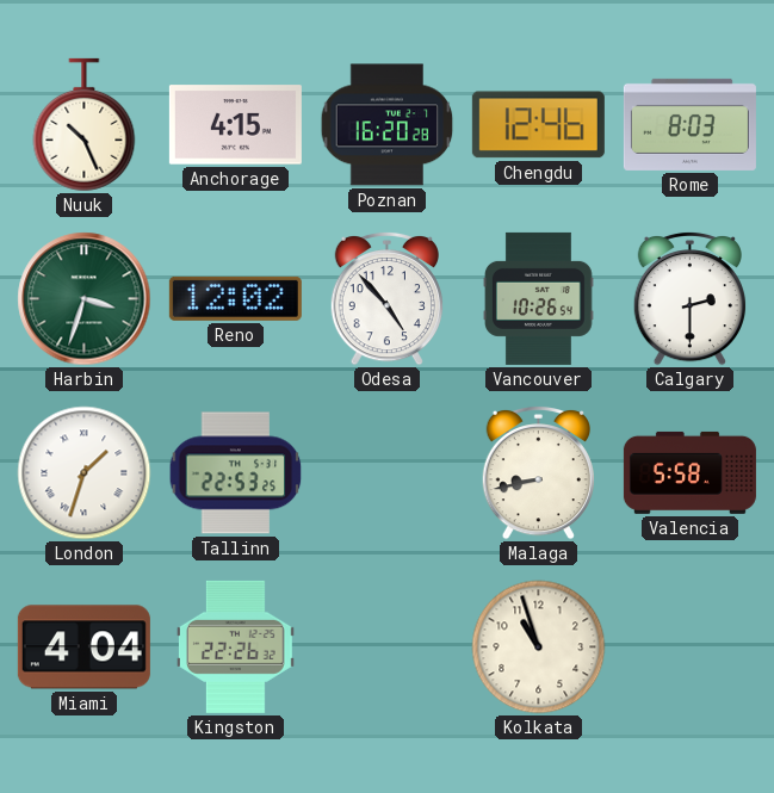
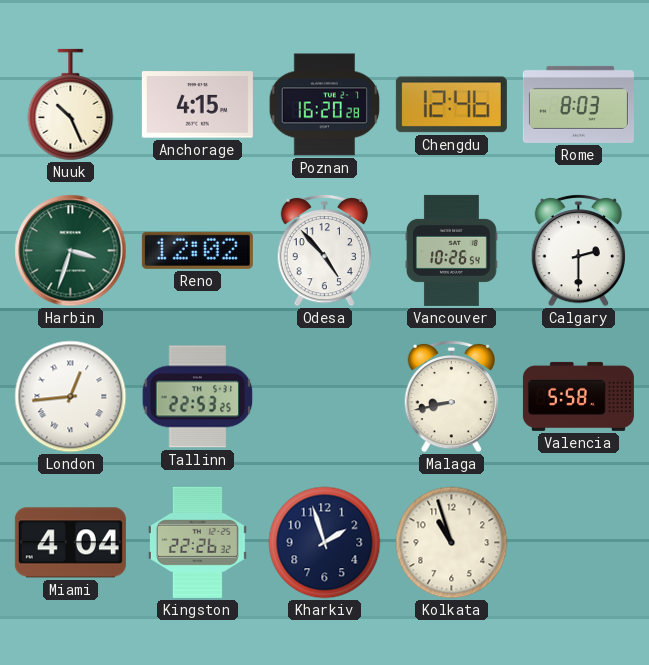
London: 1:33 -> 12:44 (71, 397)
Kharkiv: none -> 1:57 (325, 543)
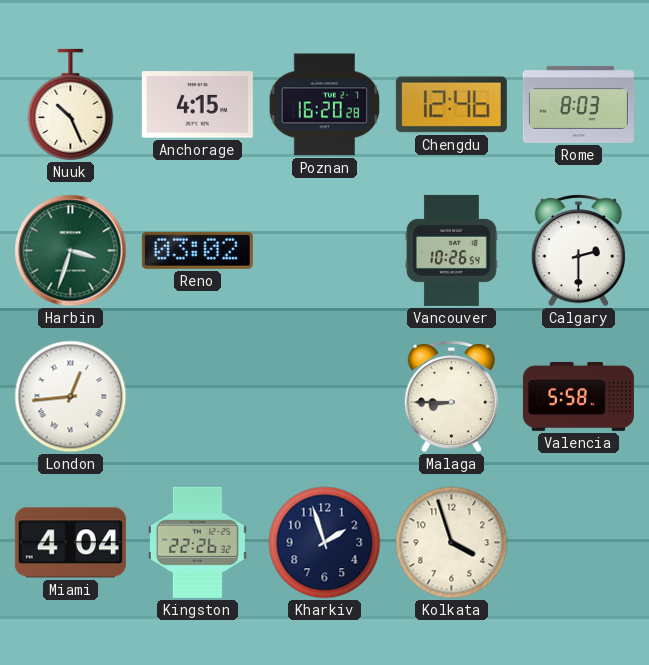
Reno: 12:02 -> 03:02 (197, 250)
Odesa: 4:53 -> none (324, 250)
Tallinn: 22:53 -> none (198, 397)
Malaga: 8:43 -> 8:45 (451, 396)
Kolkata: 10:57 -> 3:57 (452, 543)
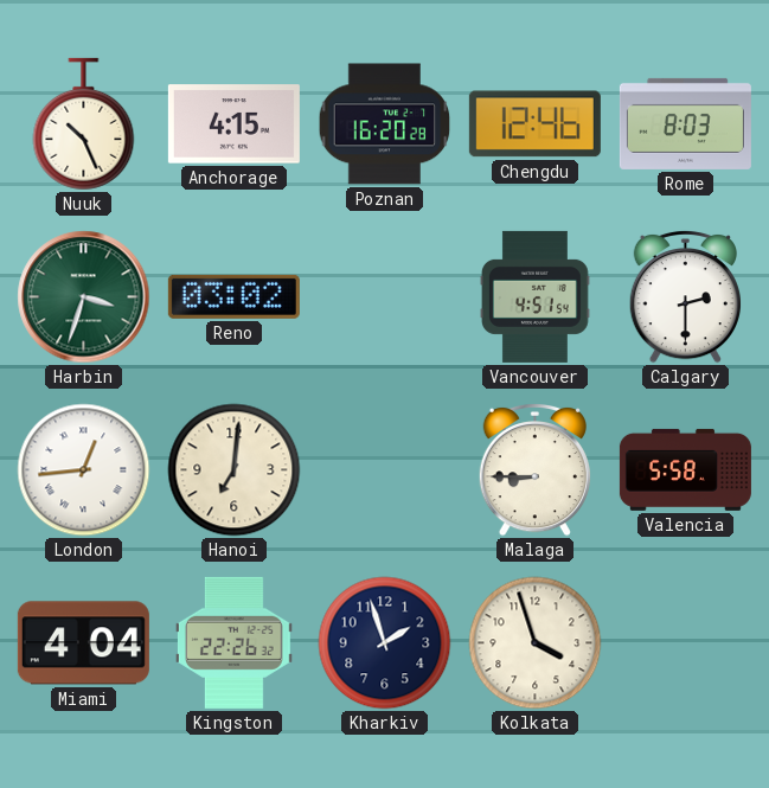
Vancouver: 10:26 -> 4:51 (534, 296)
Hanoi: none -> 7:01 (235, 470)
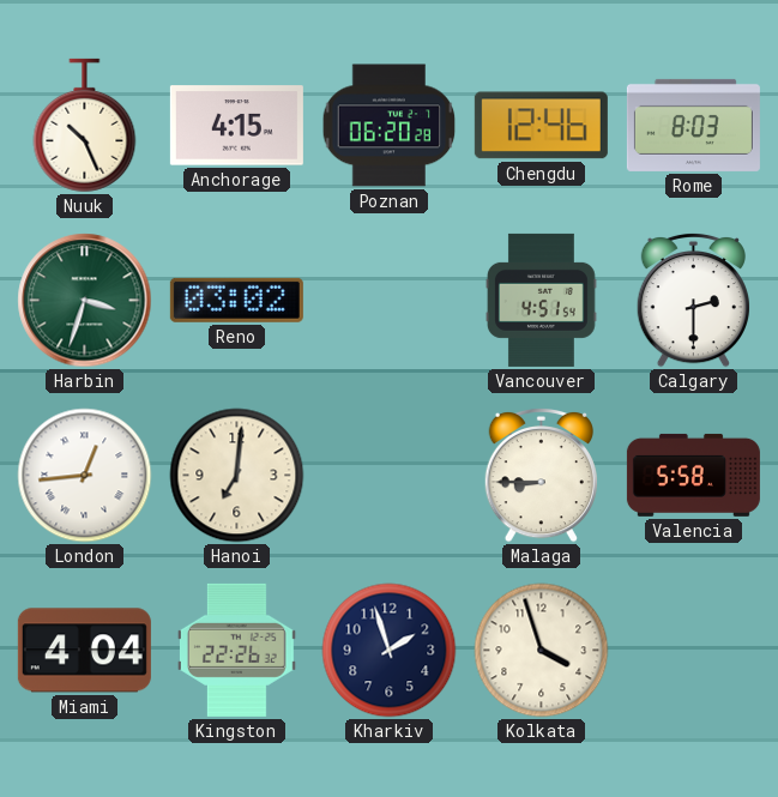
Poznan: 16:20 -> 06:20 (390, 126)
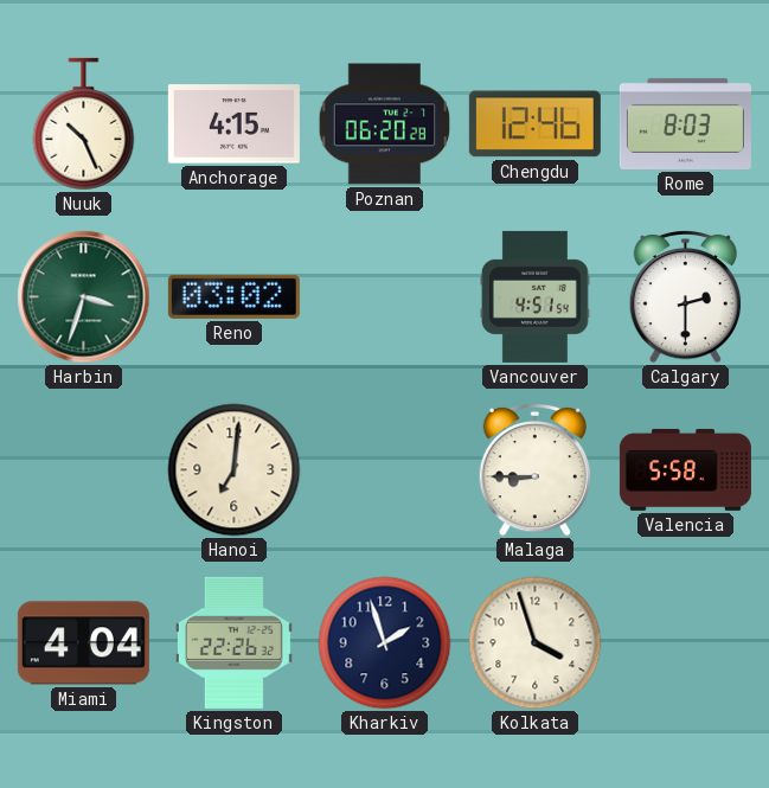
London: 12:44 -> none (85, 476)
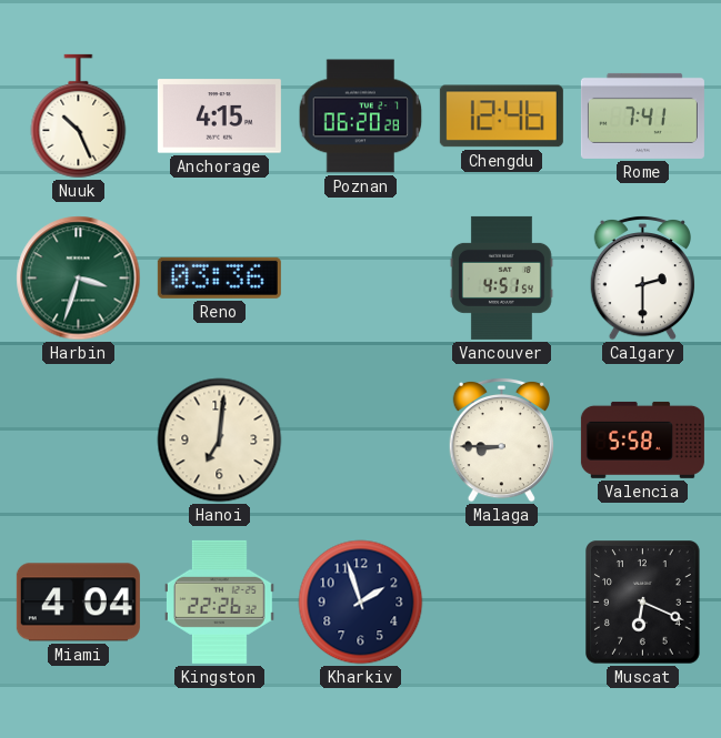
Rome: 8:03 -> 7:41 (642, 115)
Reno: 03:02 -> 03:36 (219, 277)
Kolkata: 3:57 -> none (536, 643)
Muscat: none -> 6:19 (643, 603)
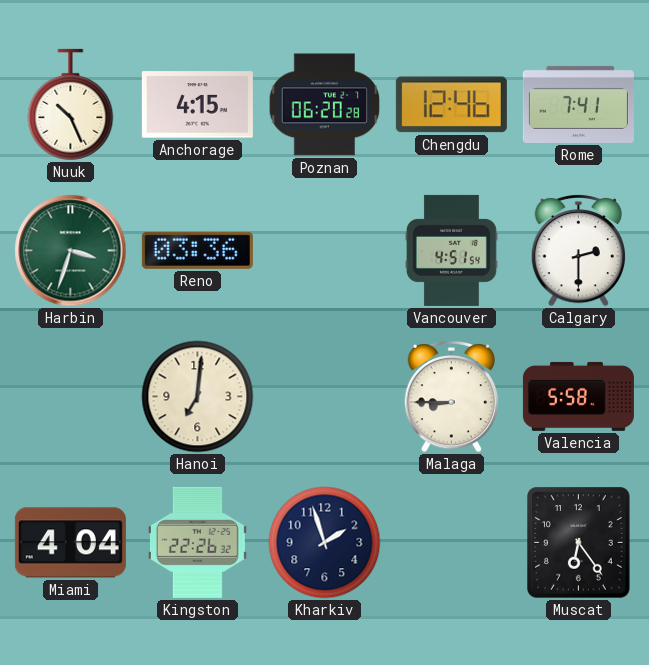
Muscat: 6:19 -> 6:24 (579, 543)
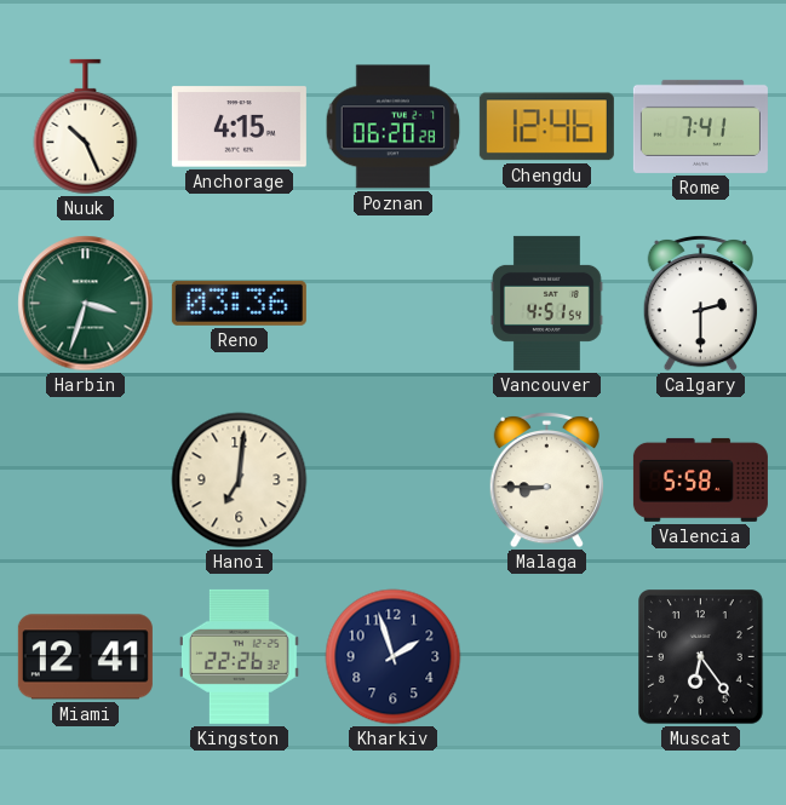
Miami: 4:04 -> 12:41 (85, 657)
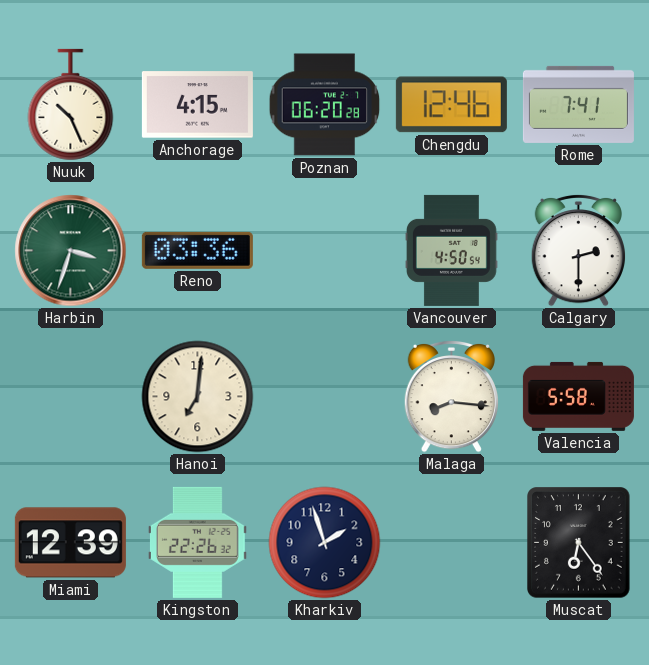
Vancouver: 4:51 -> 4:50 (451, 250)
Malaga: 8:45 -> 8:16 (451, 396)
Miami: 12:41 -> 12:39 (70, 543)
